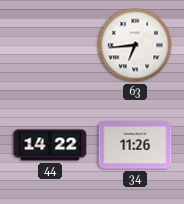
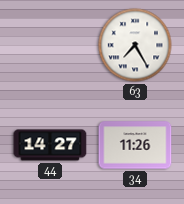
63: 6:44 -> 7:25 (135, 45)
44: 14:22 -> 14:27 (50, 145)
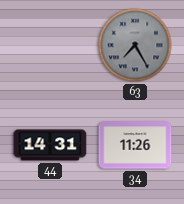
63 dial: white -> grey (135, 45)
44: 14:27 -> 14:31 (50, 145)
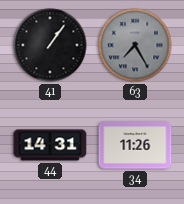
41: none -> 1:06 (50, 45)
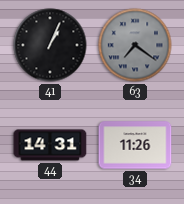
41: 1:06 -> 1:04 (50, 45)
63: 7:25 -> 7:21 (135, 45)
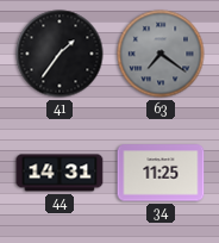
41: 1:04 -> 1:36 (60, 54)
34: 11:26 -> 11:25 (161, 173)
